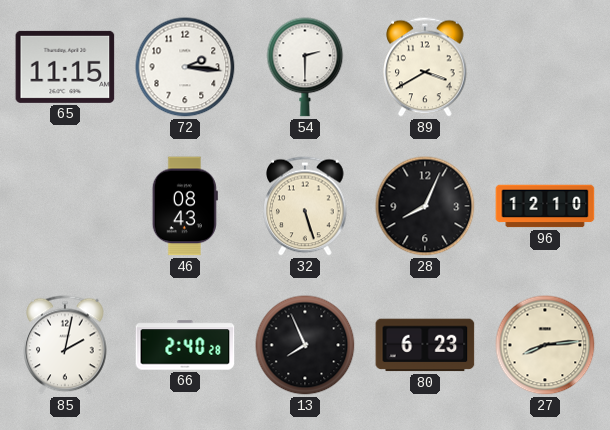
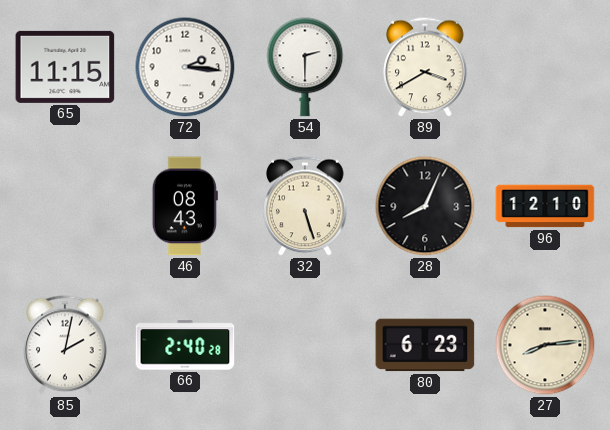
13: 7:56 -> none (305, 345)
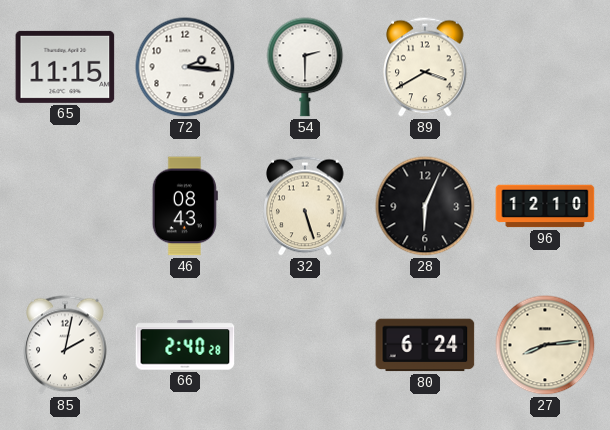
28: 8:04 -> 6:04 (425, 206)
80: 6:23 -> 6:24 (425, 345)
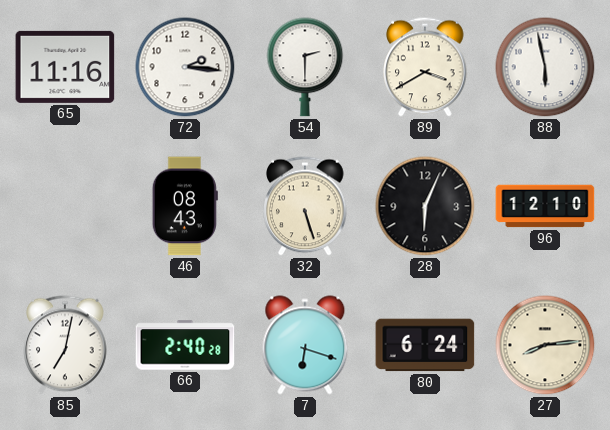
65: 11:15 -> 11:16 (65, 67)
88: none -> 5:58 (545, 67)
85: 2:02 -> 7:02 (65, 345)
7: none -> 6:18 (305, 345)
